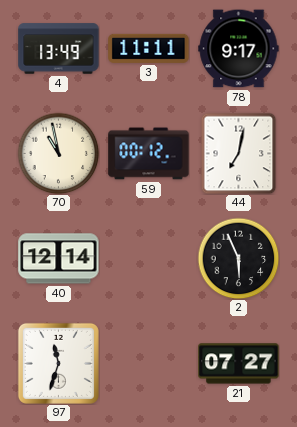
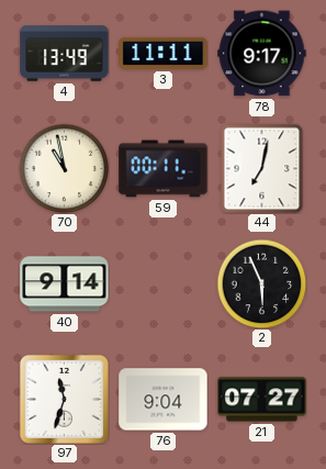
59: 00:12 -> 00:11 (164, 169)
40: 12:14 -> 9:14 (65, 284)
76: none -> 9:04 (164, 400)
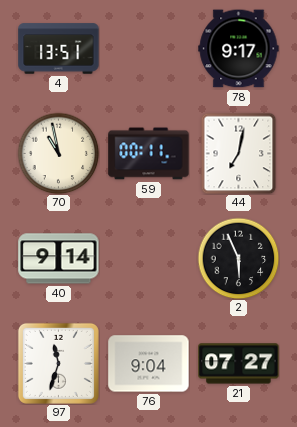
4: 13:49 -> 13:51 (59, 49)
3: 11:11 -> none (164, 53)
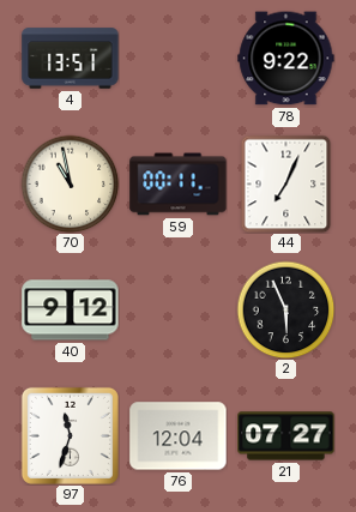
78: 9:17 -> 9:22 (286, 59)
44: 7:02 -> 7:04 (286, 183)
40: 9:14 -> 9:12 (71, 311)
76: 9:04 -> 12:04 (179, 436)
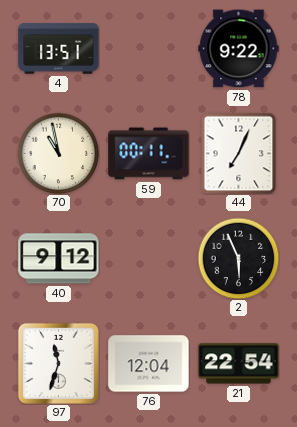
21: 07:27 -> 22:54 (239, 364)
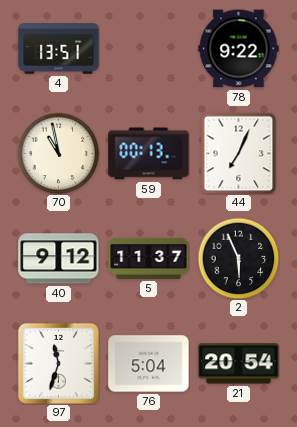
59: 00:11 -> 00:13 (149, 154)
5: none -> 11:37 (149, 258)
76: 12:04 -> 5:04 (149, 364)
21: 22:54 -> 20:54 (239, 364)
